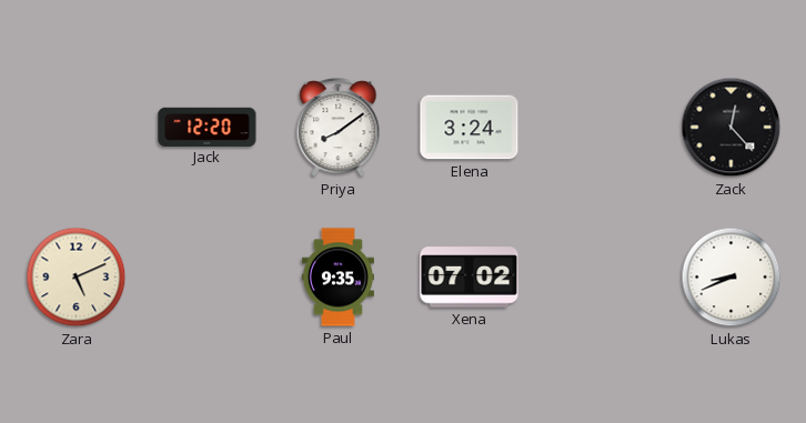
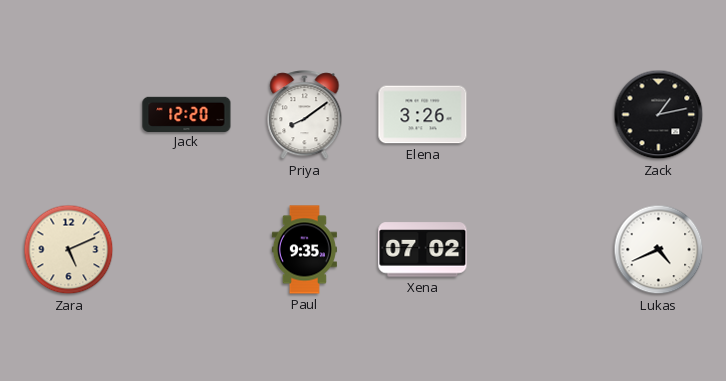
Elena: 3:24 -> 3:26 (423, 115)
Zack: 12:23 -> 1:13 (659, 115)
Lukas: 8:41 -> 4:41 (659, 250)
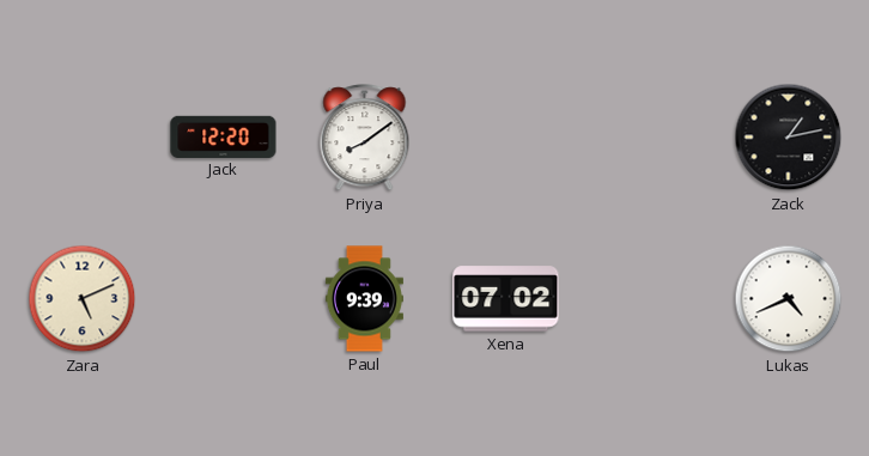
Elena: 3:26 -> none (423, 115)
Paul: 9:35 -> 9:39 (364, 299)
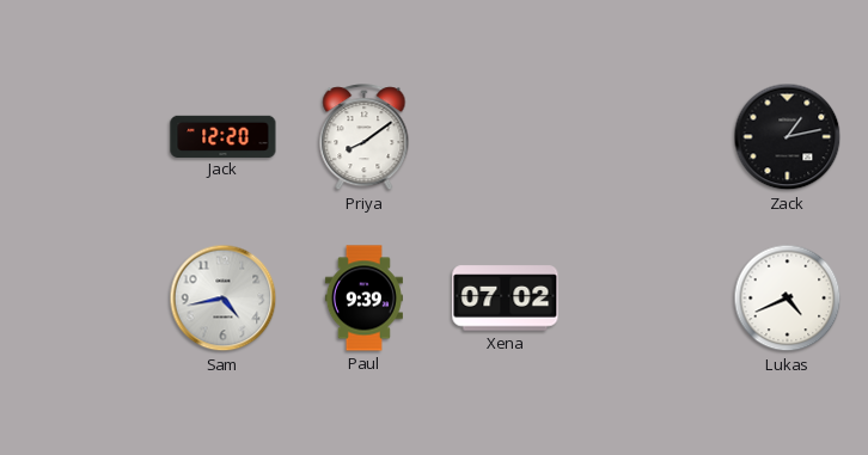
Zara: 5:11 -> none (83, 299)
Sam: none -> 4:43 (224, 299)
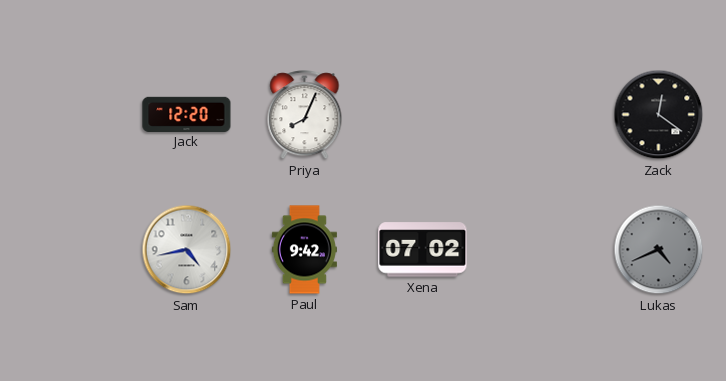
Priya: 8:09 -> 8:04 (305, 115)
Zack: 1:13 -> 12:21 (659, 115)
Paul: 9:39 -> 9:42 (304, 250)
Lukas dial: white -> grey (659, 250)
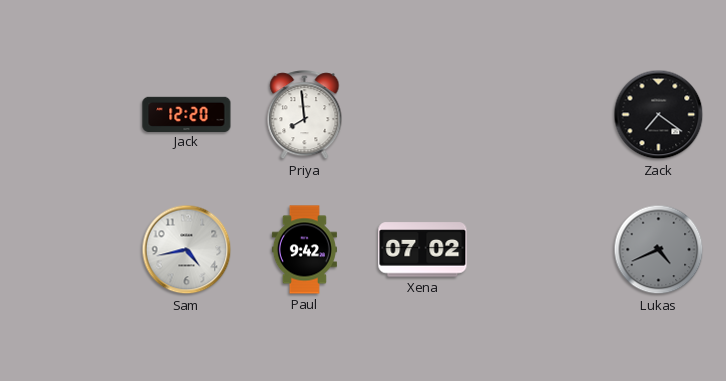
Priya: 8:04 -> 7:59 (305, 115)
Zack: 12:21 -> 7:21 (659, 115)
